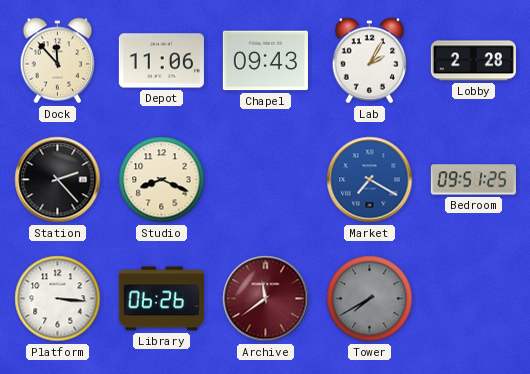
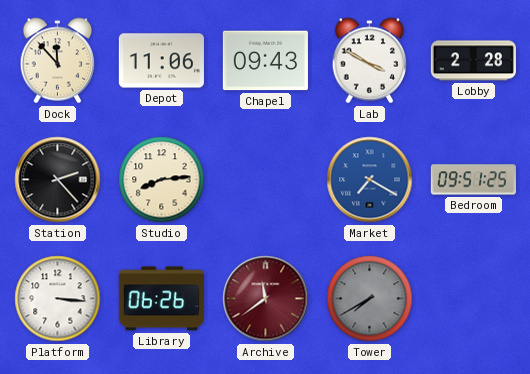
Lab: 2:05 -> 3:50 (370, 61)
Studio: 8:19 -> 8:14 (162, 180)
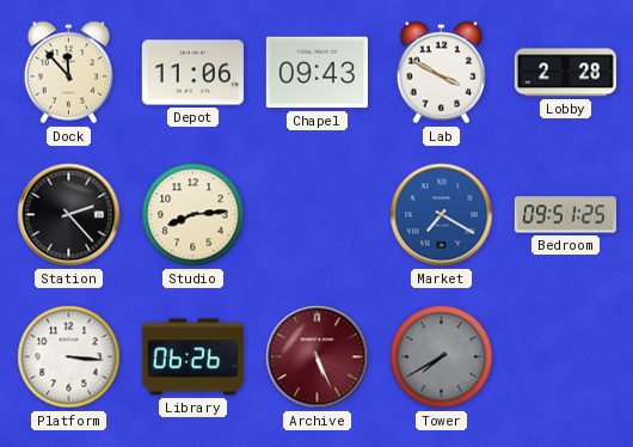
Archive: 11:39 -> 5:26 (318, 357)
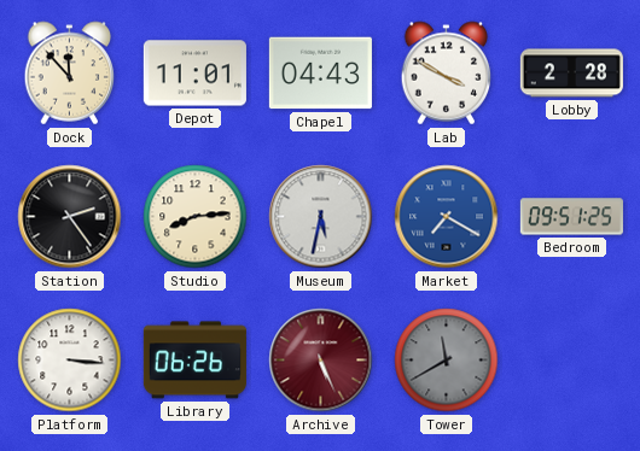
Depot: 11:06 -> 11:01 (194, 74)
Chapel: 09:43 -> 04:43 (320, 74)
Station: 2:23 -> 2:24 (70, 217)
Museum: none -> 5:32 (321, 217)
Tower: 7:40 -> 11:40 (447, 361)
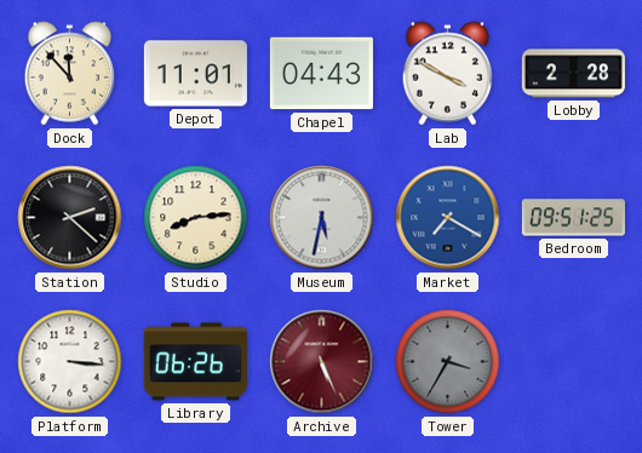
Station: 2:24 -> 2:22 (70, 218)
Tower: 11:40 -> 3:35 (448, 362)
